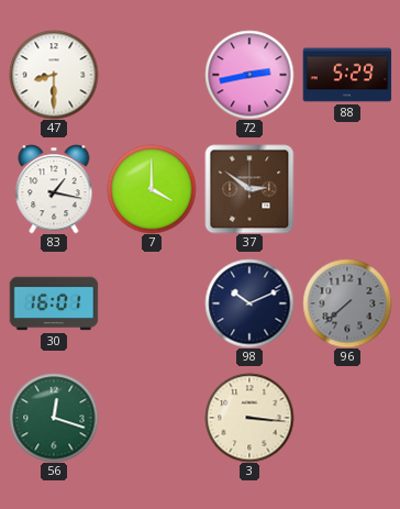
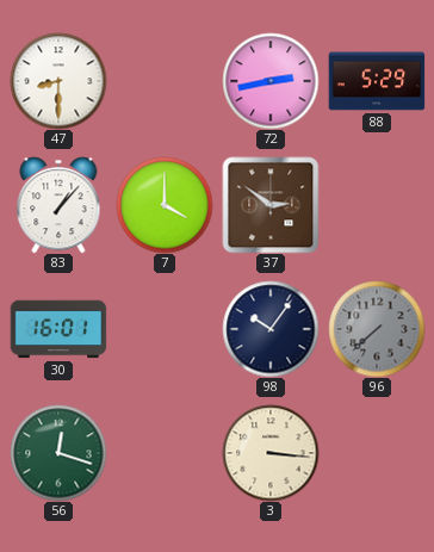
83: 1:17 -> 1:07 (58, 205)
98: 10:11 -> 10:06 (271, 329)
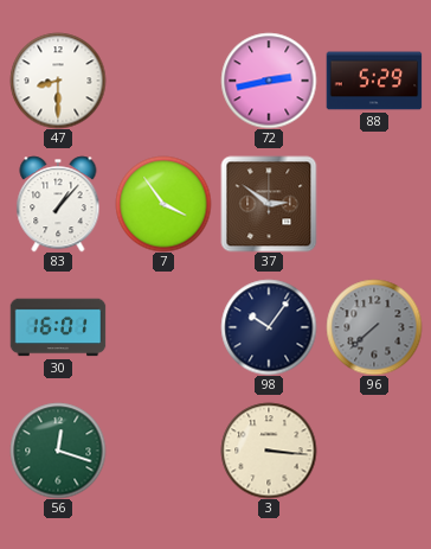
7: 4:00 -> 3:54 (163, 204)
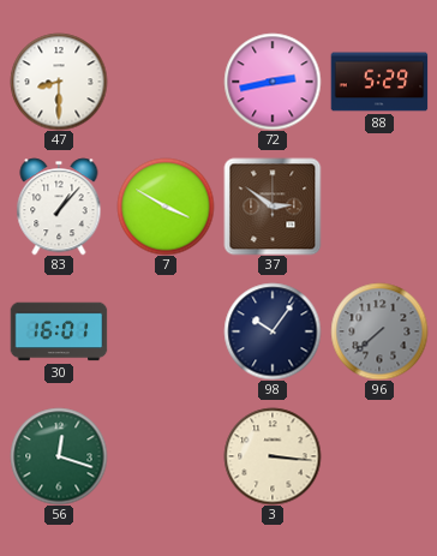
7: 3:54 -> 3:50 (166, 207)
